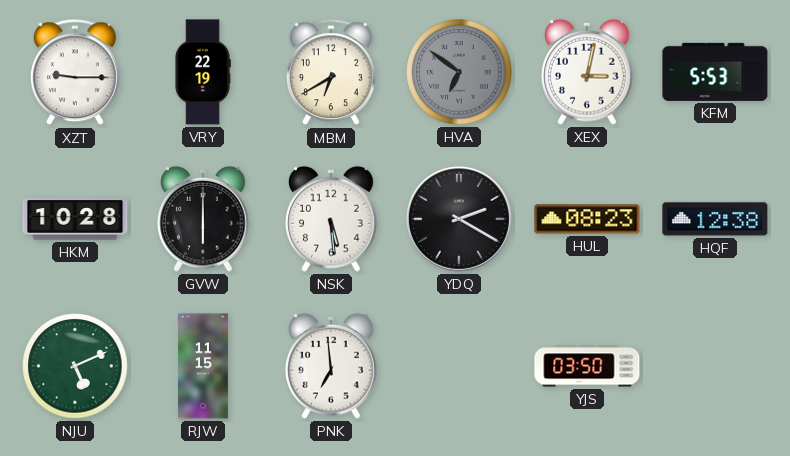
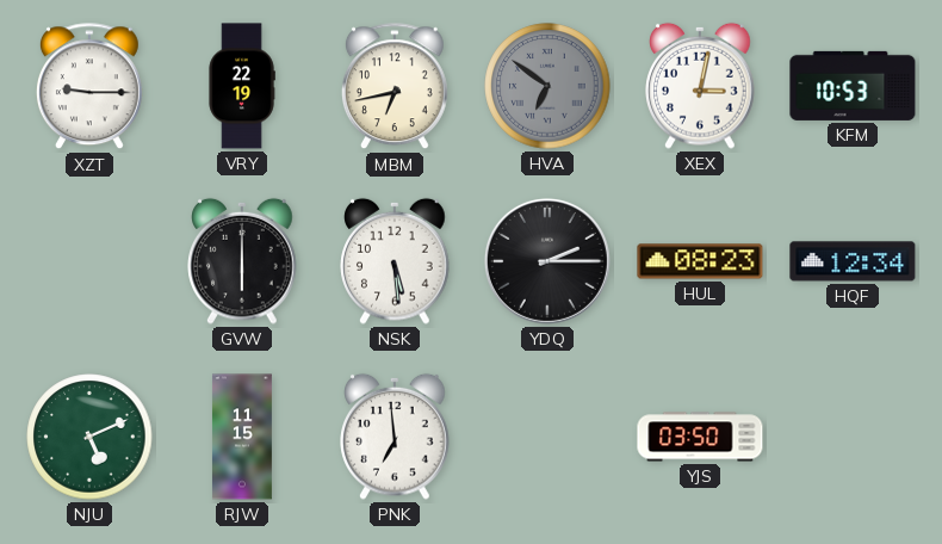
MBM: 6:40 -> 6:43 (395, 87)
KFM: 5:53 -> 10:53 (853, 86)
HKM: 10:28 -> none (75, 219)
YDQ: 2:20 -> 2:15 (547, 261)
HQF: 12:38 -> 12:34 (853, 261)
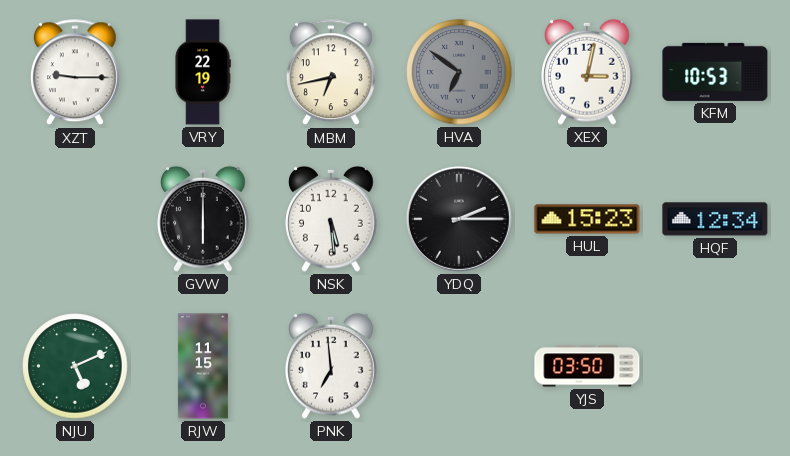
HUL: 08:23 -> 15:23 (587, 219)
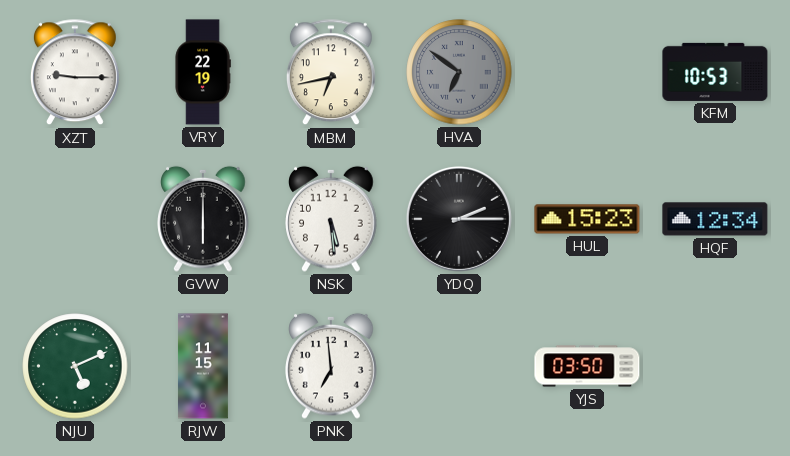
XEX: 3:02 -> none (587, 72)
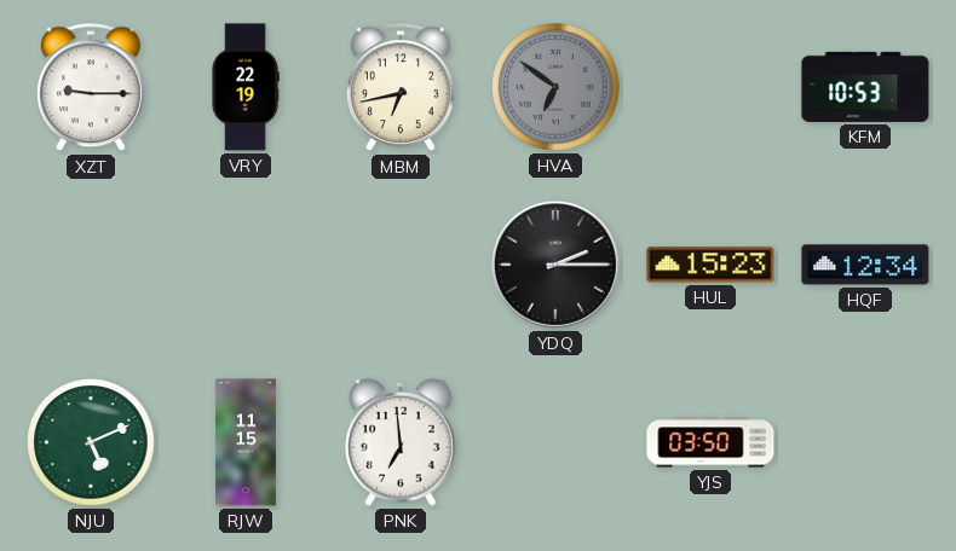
GVW: 6:00 -> none (203, 219)
NSK: 5:29 -> none (331, 219)
